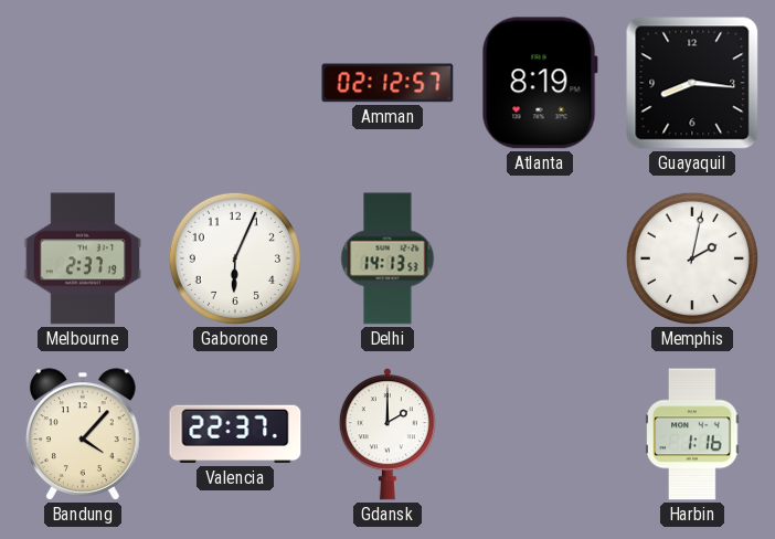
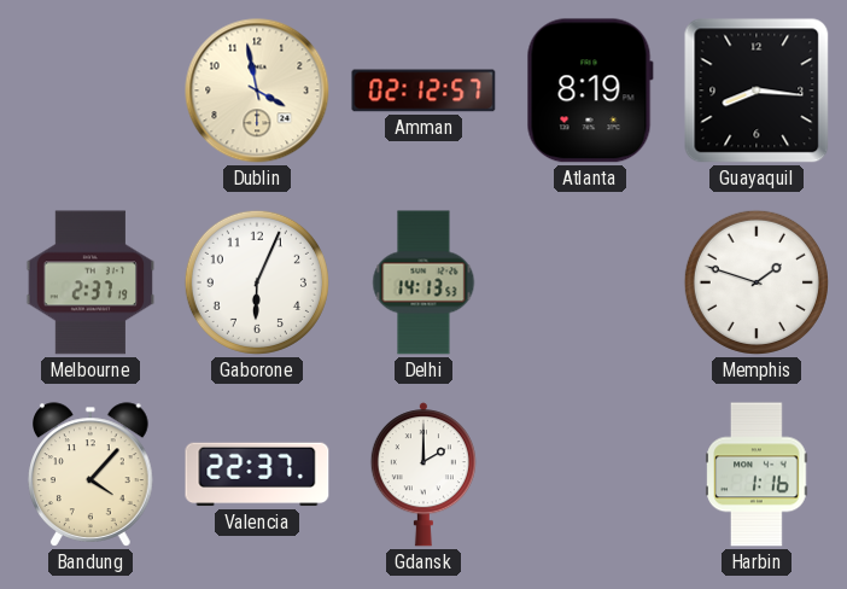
Dublin: none -> 3:58 (257, 91)
Memphis: 2:02 -> 1:48 (757, 282)
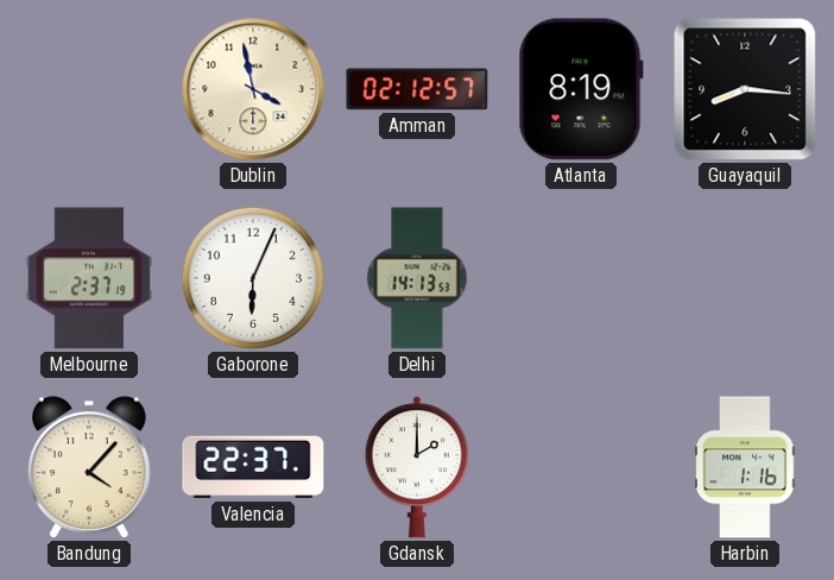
Memphis: 1:48 -> none (757, 282)
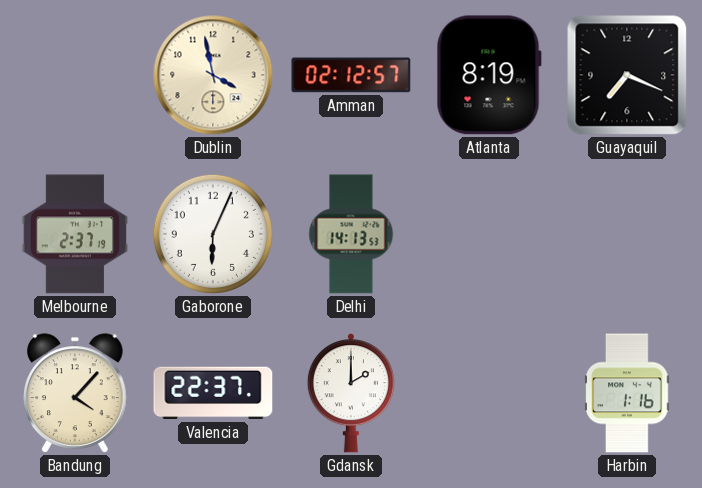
Guayaquil: 8:16 -> 7:19 (627, 75)
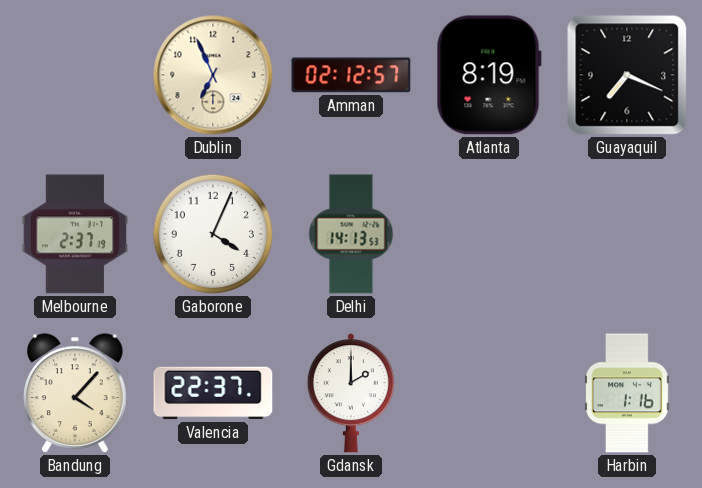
Dublin: 3:58 -> 6:56 (213, 75)
Gaborone: 6:04 -> 4:04 (213, 234)
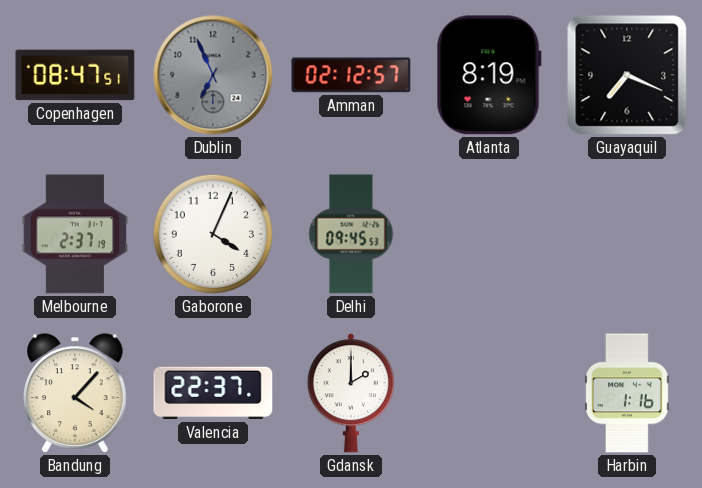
Copenhagen: none -> 08:47 (75, 75)
Dublin dial: cream -> grey (213, 75)
Delhi: 14:13 -> 09:45 (351, 234)
